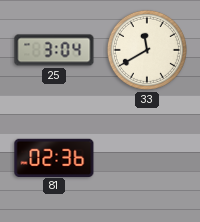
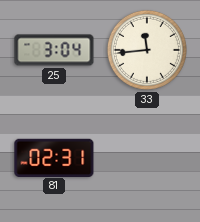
33: 11:40 -> 11:44 (147, 50)
81: 02:36 -> 02:31 (54, 157)
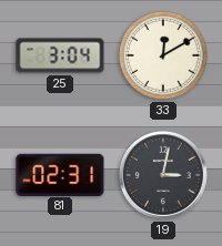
33: 11:44 -> 12:10 (163, 55)
19: none -> 3:02 (164, 175)
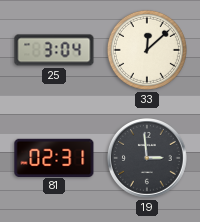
33: 12:10 -> 12:08 (147, 50)
19: 3:02 -> 2:59 (148, 158)
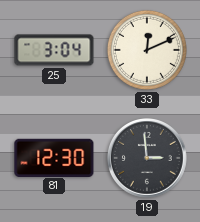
33: 12:08 -> 12:11 (147, 50)
81: 02:31 -> 12:30 (54, 157)
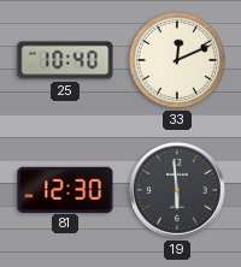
25: 3:04 -> 10:40 (65, 60)
19: 2:59 -> 5:59 (178, 190)
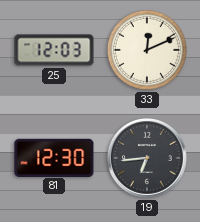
25: 10:40 -> 12:03 (54, 50)
19: 5:59 -> 6:44 (148, 158)
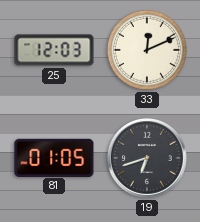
81: 12:30 -> 01:05 (54, 157)
19: 6:44 -> 6:42 (148, 158)
